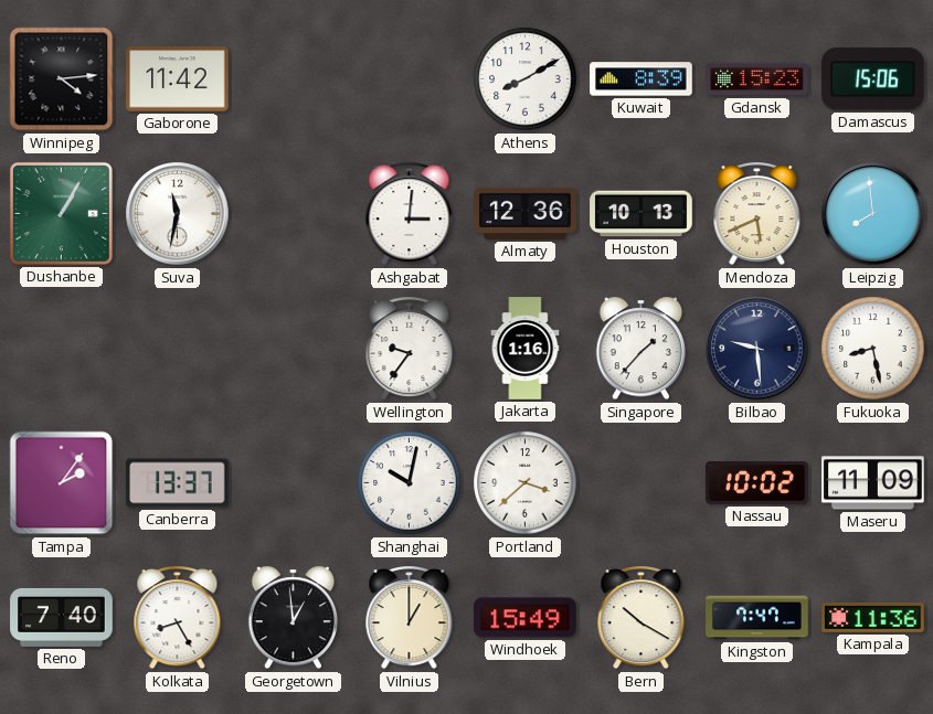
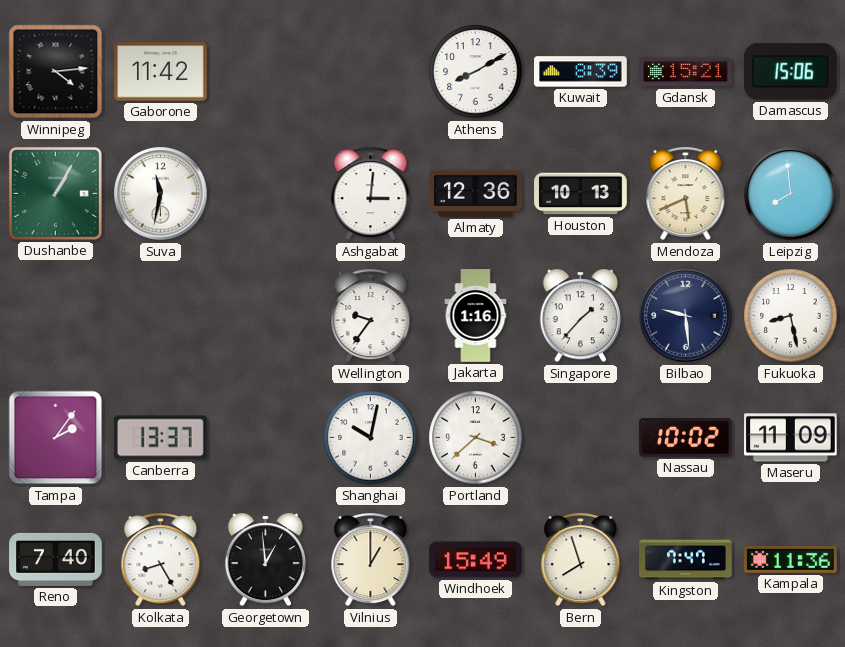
Gdansk: 15:23 -> 15:21 (686, 72)
Bern: 10:20 -> 7:57 (581, 560)
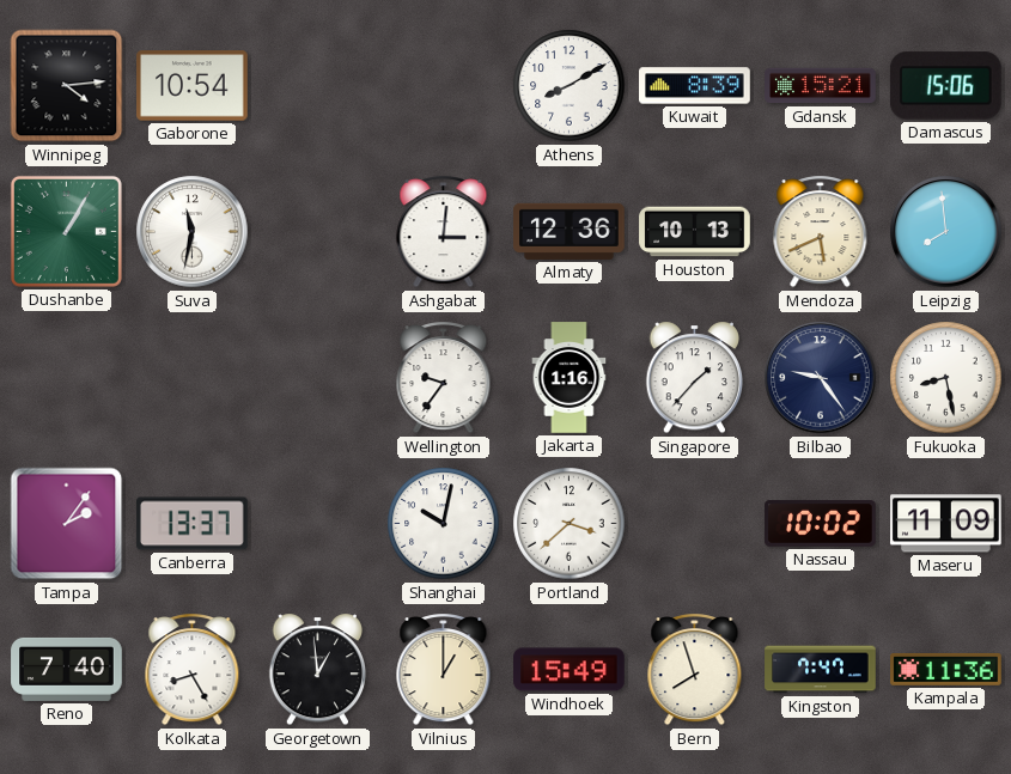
Gaborone: 11:42 -> 10:54 (193, 86)
Bilbao: 9:29 -> 9:24 (821, 378)
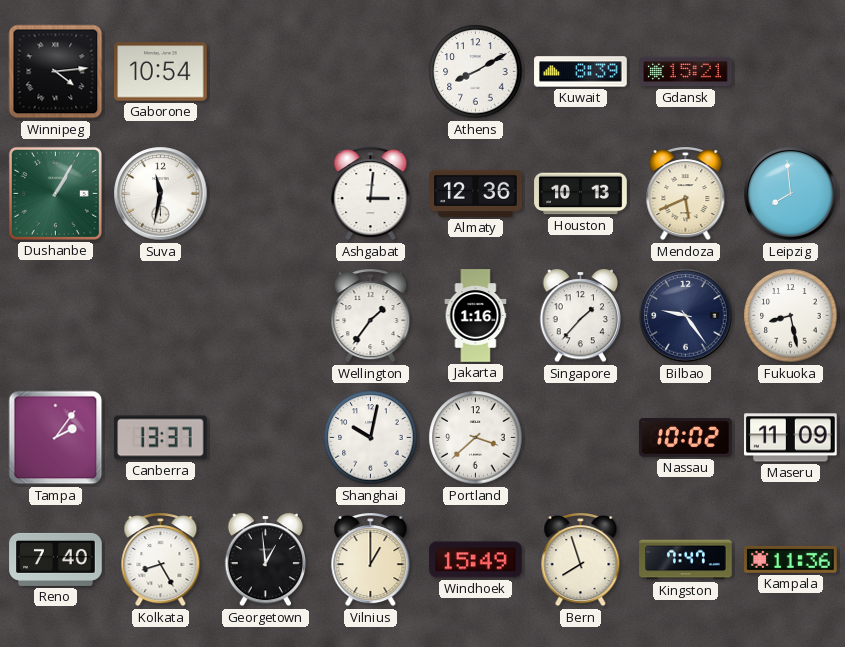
Damascus: 15:06 -> none (946, 86)
Wellington: 9:36 -> 1:36 (371, 316)
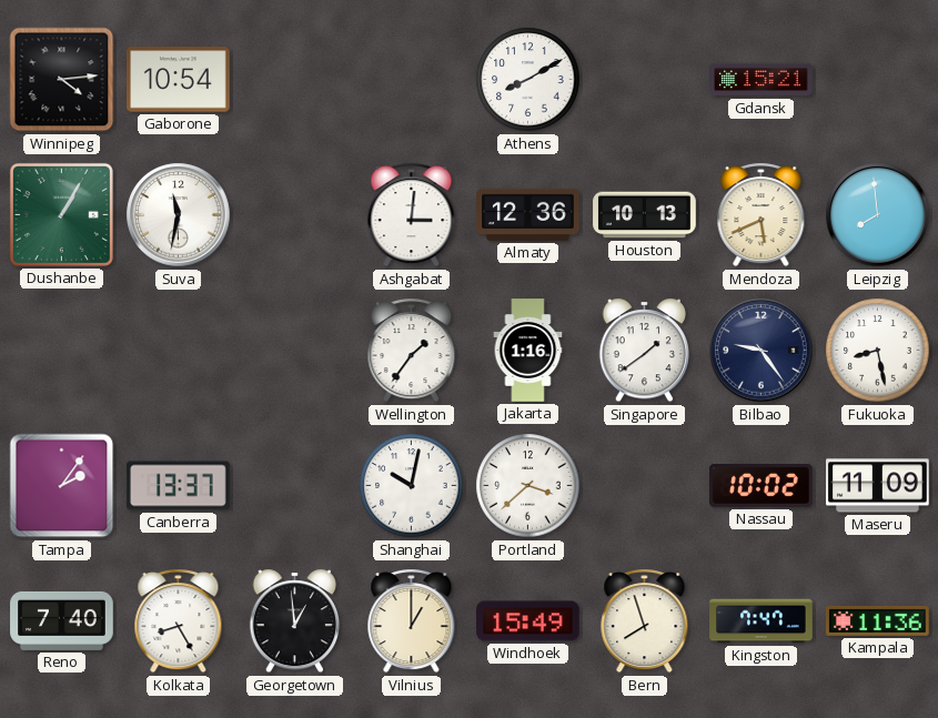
Kuwait: 8:39 -> none (581, 72)
Singapore: 1:37 -> 1:39 (645, 351)
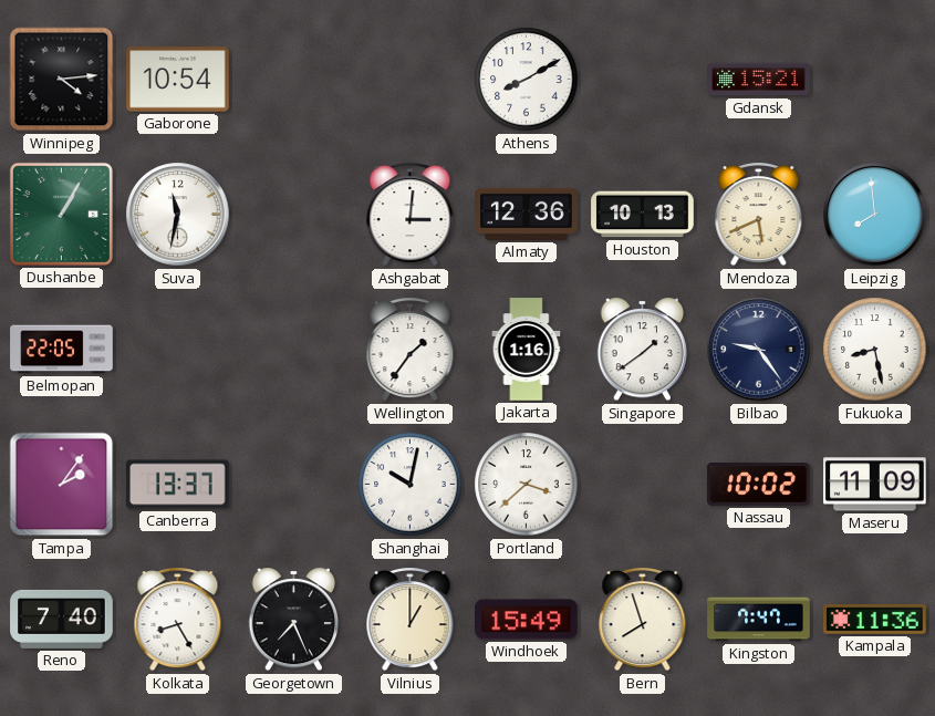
Belmopan: none -> 22:05 (62, 350)
Georgetown: 12:59 -> 7:26 (294, 620)
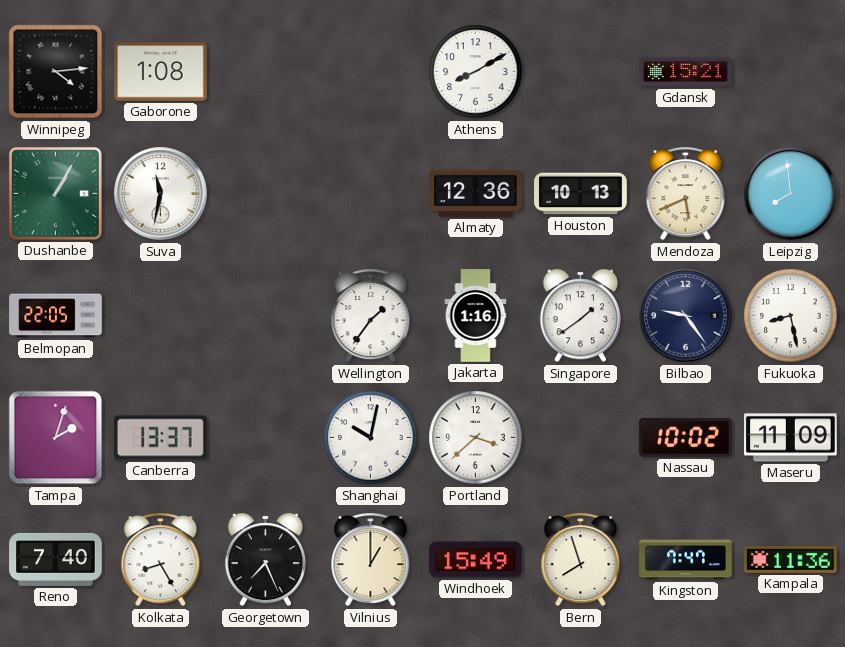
Gaborone: 10:54 -> 1:08 (161, 72)
Ashgabat: 3:01 -> none (411, 215)
Tampa: 2:06 -> 2:03 (56, 438)
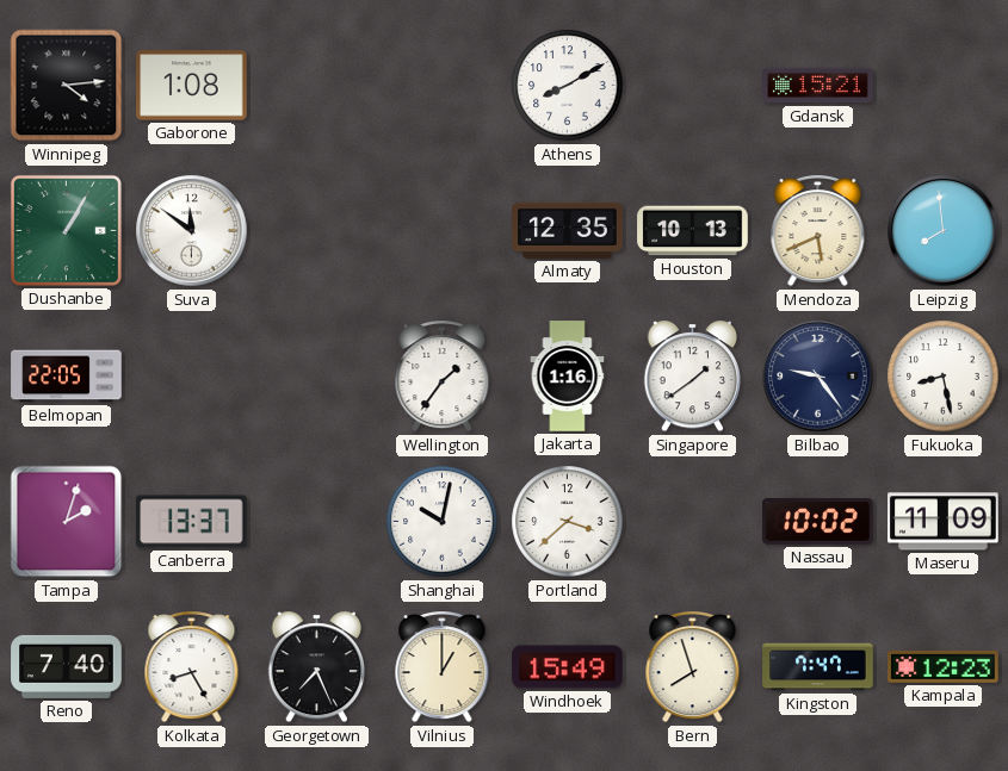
Suva: 11:32 -> 11:51 (192, 231)
Almaty: 12:36 -> 12:35 (568, 230)
Kampala: 11:36 -> 12:23 (944, 667)
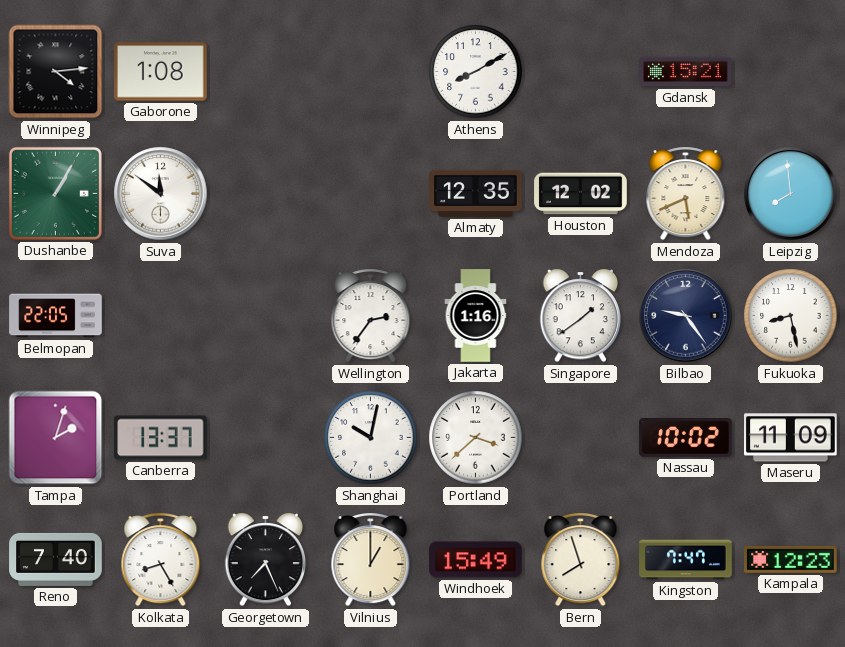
Houston: 10:13 -> 12:02 (581, 194)
Wellington: 1:36 -> 2:36 (371, 316)
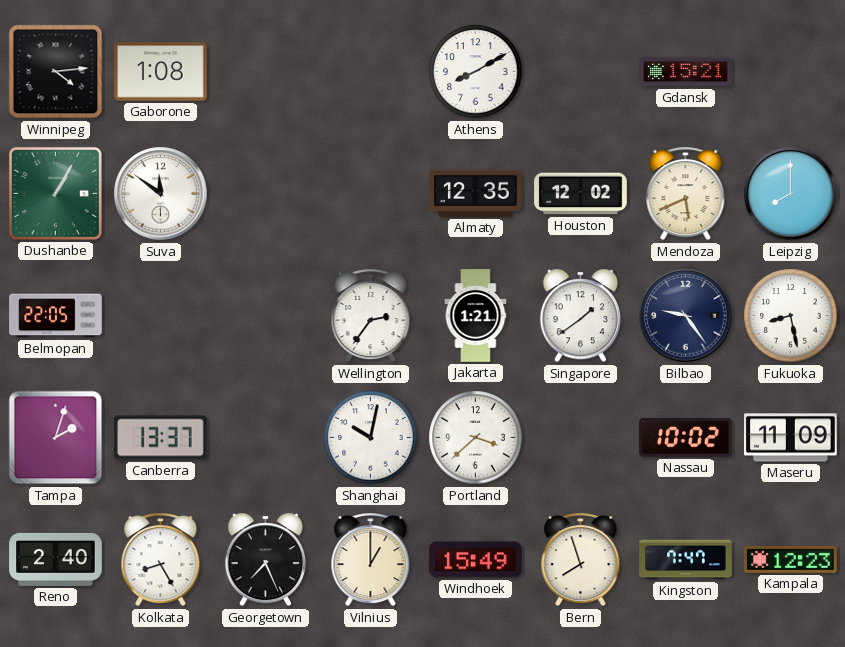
Leipzig: 7:59 -> 8:00 (791, 194)
Jakarta: 1:16 -> 1:21 (476, 316)
Reno: 7:40 -> 2:40 (56, 559)
